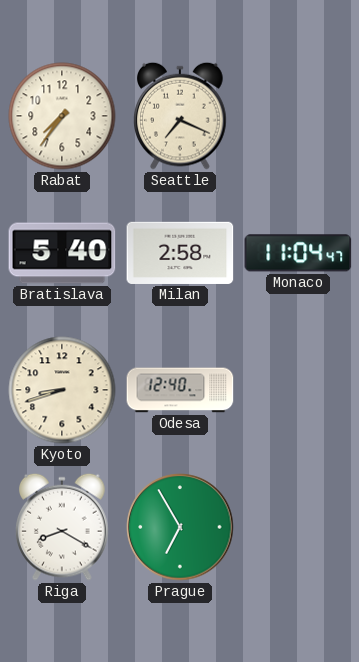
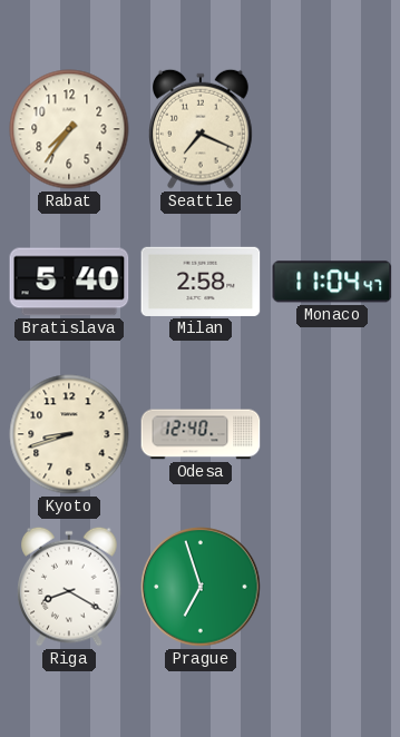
Prague: 6:55 -> 6:57 (201, 587)
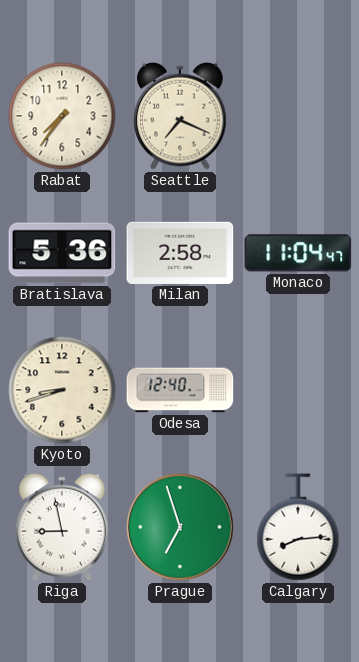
Bratislava: 5:40 -> 5:36 (62, 253)
Riga: 8:20 -> 8:58 (62, 527)
Calgary: none -> 8:14 (298, 527)
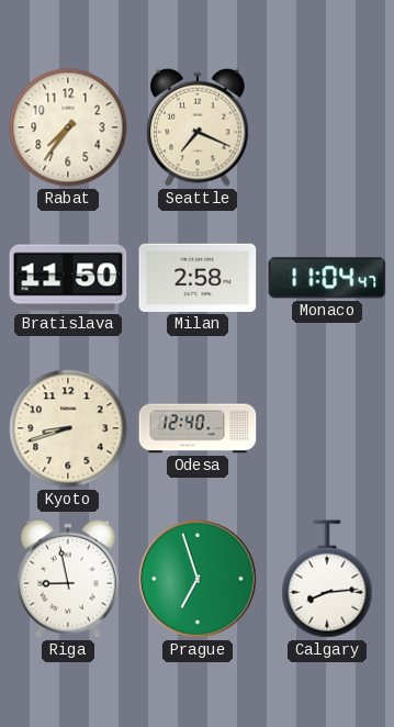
Bratislava: 5:36 -> 11:50 (68, 278)
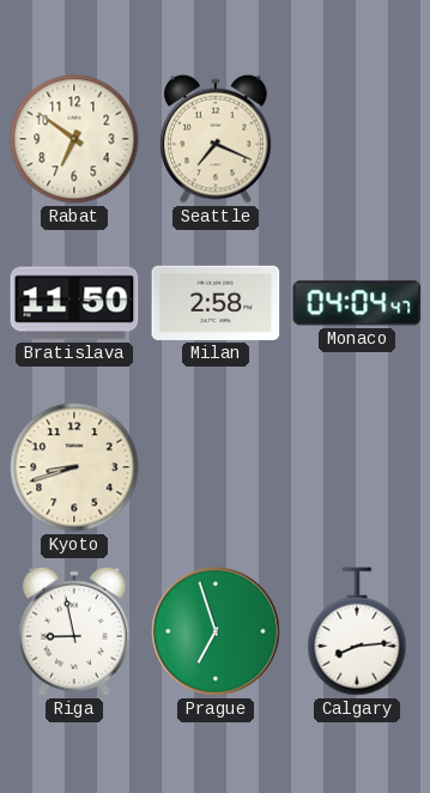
Rabat: 7:36 -> 6:51 (74, 139)
Monaco: 11:04 -> 04:04 (357, 303)
Odesa: 12:40 -> none (198, 428)
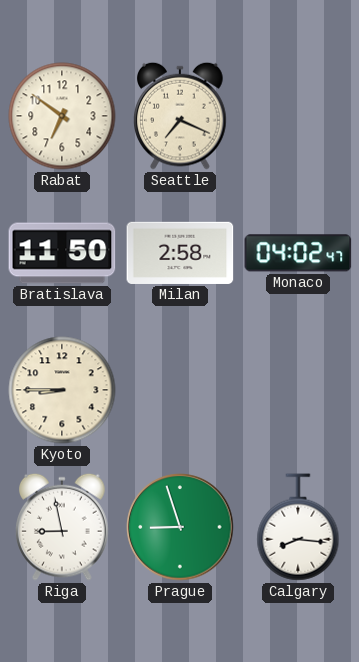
Monaco: 04:04 -> 04:02 (298, 253)
Kyoto: 8:42 -> 8:45 (62, 390)
Prague: 6:57 -> 8:57 (180, 527)
Calgary: 8:14 -> 8:16 (298, 527)
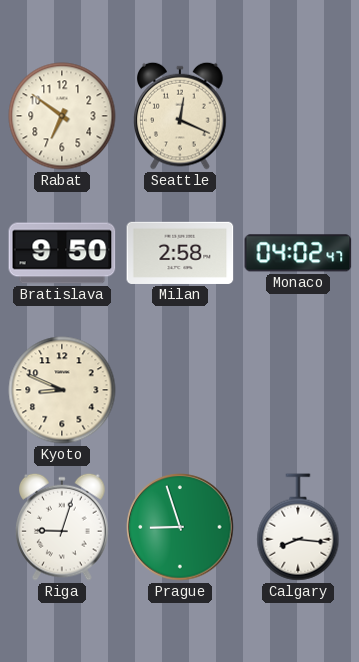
Seattle: 7:19 -> 12:19 (180, 116)
Bratislava: 11:50 -> 9:50 (62, 253)
Kyoto: 8:45 -> 8:49 (62, 390)
Riga: 8:58 -> 9:03 (62, 527)
